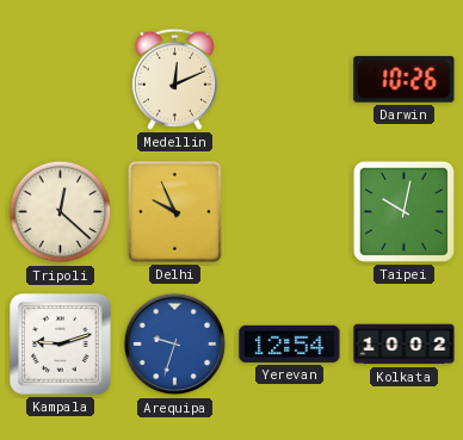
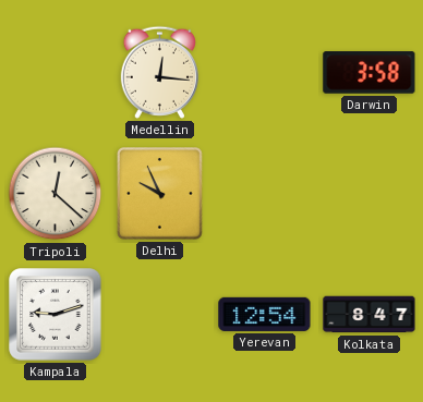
Medellin: 12:11 -> 12:16 (159, 72)
Darwin: 10:26 -> 3:58 (370, 73)
Taipei: 10:02 -> none (403, 211)
Arequipa: 9:33 -> none (175, 345)
Kolkata: 10:02 -> 8:47 (370, 315)
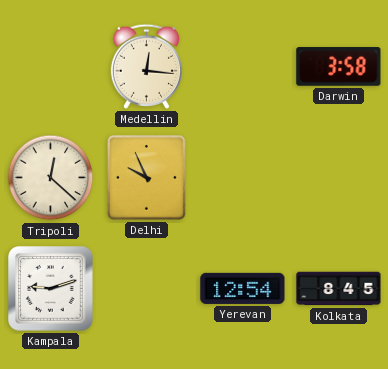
Kolkata: 8:47 -> 8:45 (339, 289)
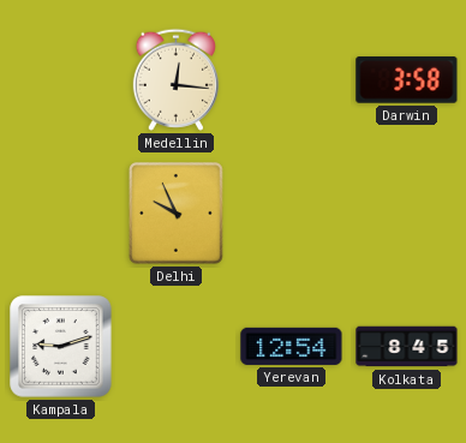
Tripoli: 12:22 -> none (51, 178)
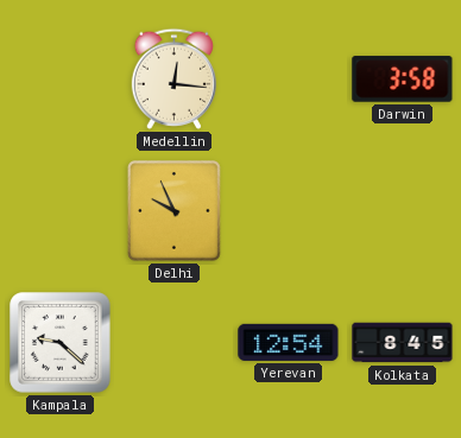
Kampala: 9:12 -> 9:22 (61, 343)
